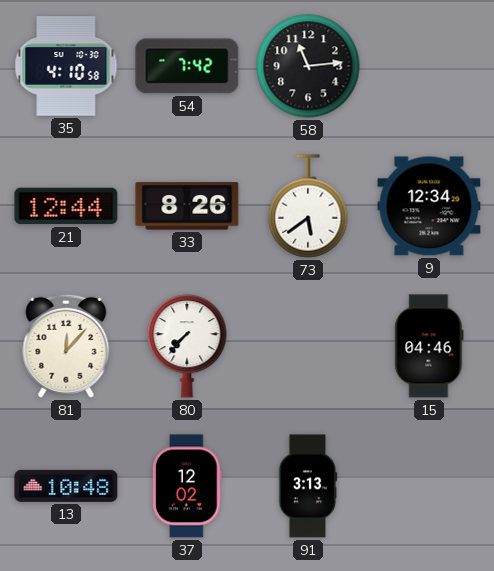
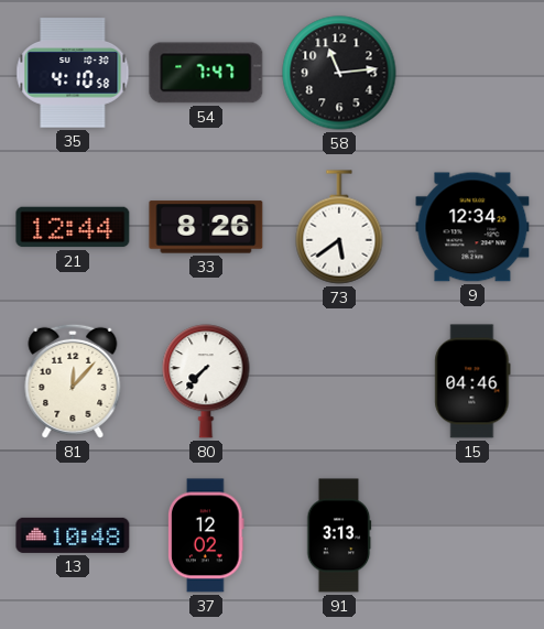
54: 7:42 -> 7:47 (206, 73)
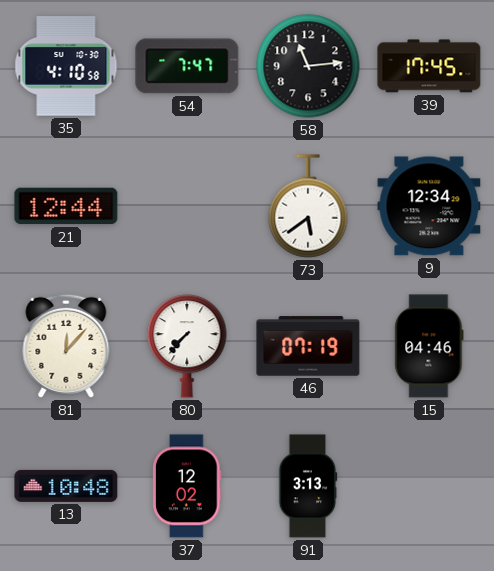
39: none -> 17:45 (429, 66)
33: 8:26 -> none (206, 227)
46: none -> 07:19 (308, 346)
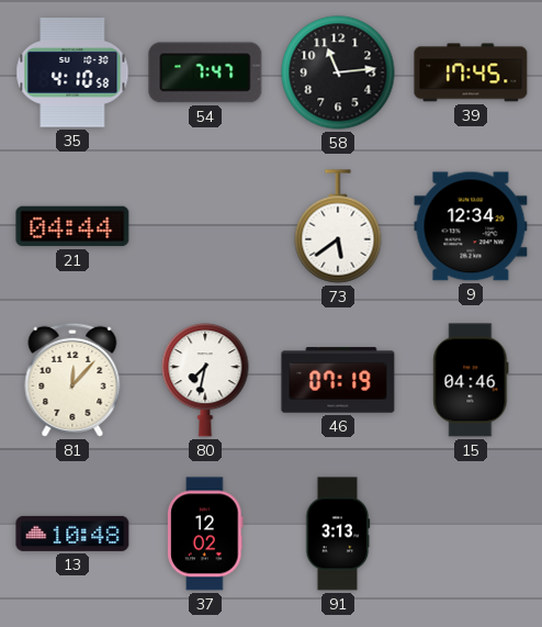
21: 12:44 -> 04:44 (72, 226)
80: 7:37 -> 7:32 (205, 380)
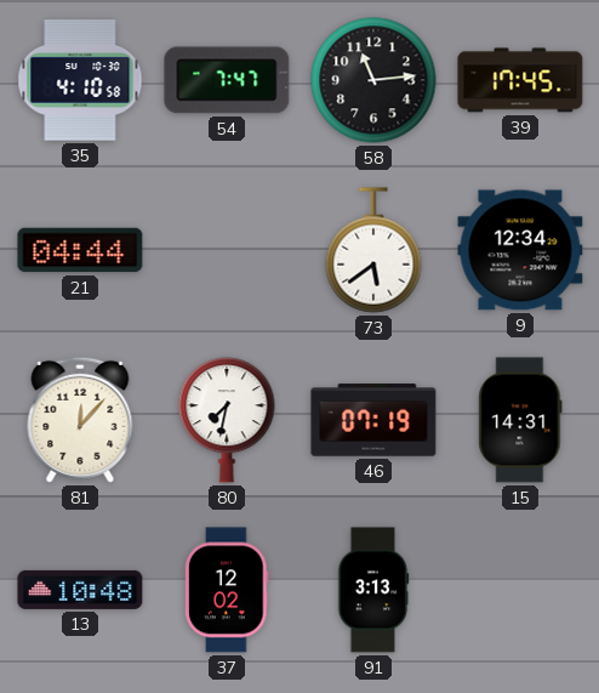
15: 04:46 -> 14:31 (520, 420)
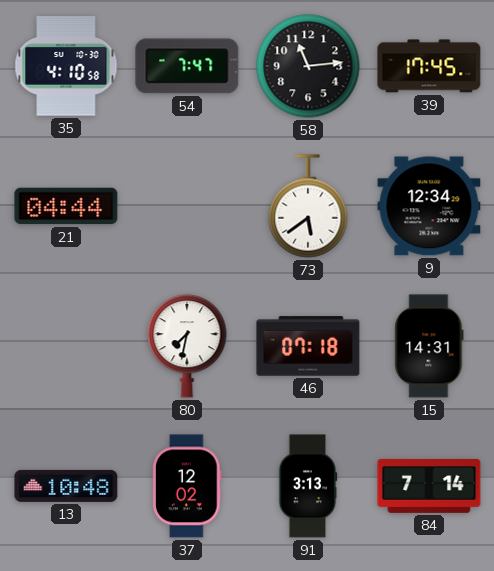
81: 12:07 -> none (80, 420)
46: 07:19 -> 07:18 (308, 346)
84: none -> 7:14 (429, 486)
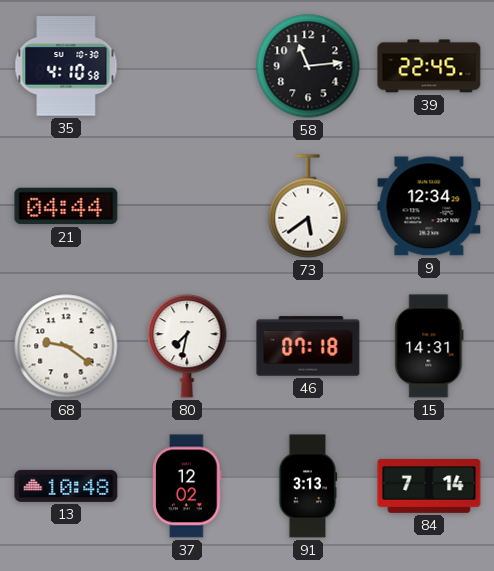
54: 7:47 -> none (187, 66)
39: 17:45 -> 22:45 (429, 66)
68: none -> 9:21 (66, 346)
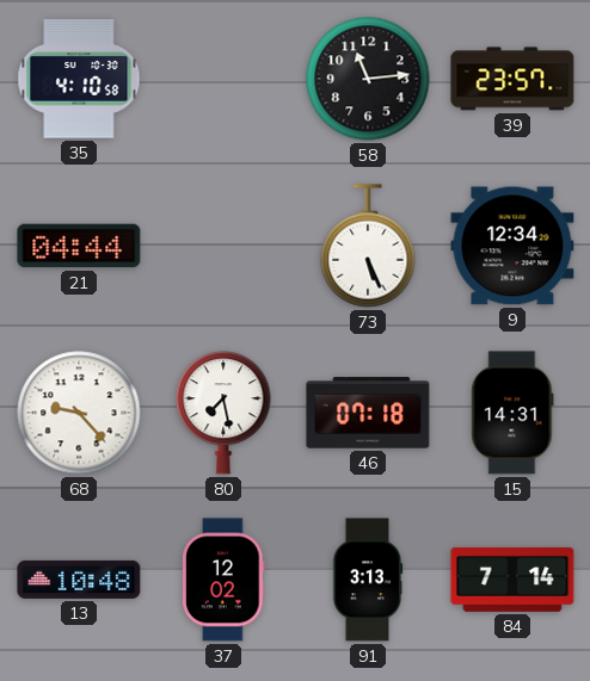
39: 22:45 -> 23:57 (512, 79)
73: 5:39 -> 5:26 (368, 246)
68: 9:21 -> 9:23 (79, 413)
80: 7:32 -> 7:28 (223, 413)
